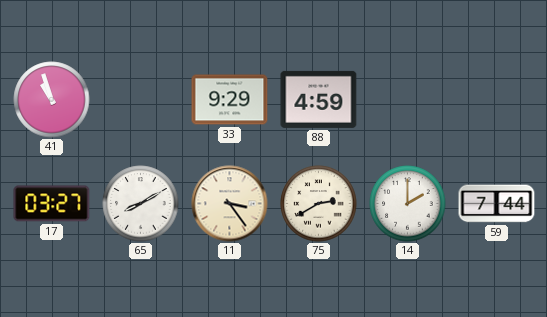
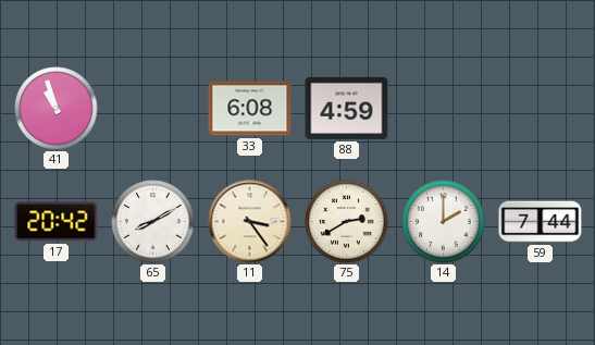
33: 9:29 -> 6:08 (250, 109)
17: 03:27 -> 20:42 (57, 222)
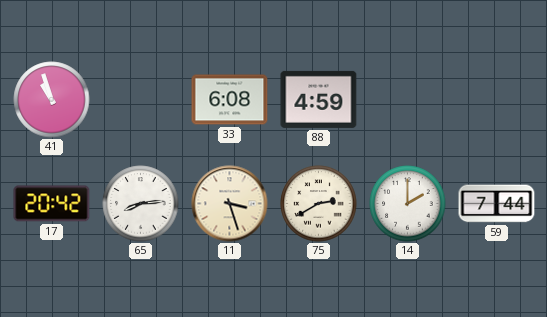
65: 8:10 -> 8:14 (141, 204)
11: 3:24 -> 3:27 (230, 204)
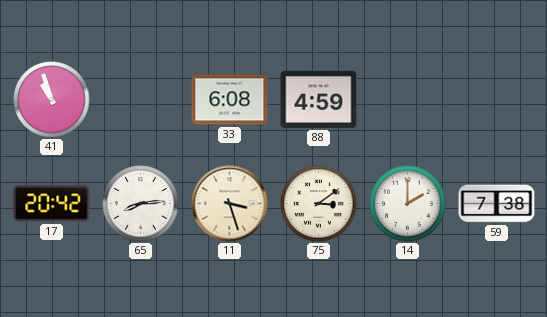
75: 2:40 -> 3:09 (319, 204)
59: 7:44 -> 7:38 (497, 204)
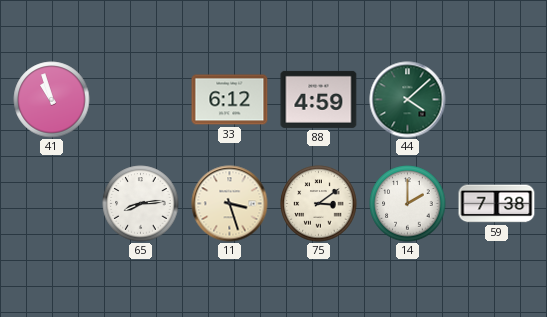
33: 6:08 -> 6:12 (230, 100)
44: none -> 4:08 (408, 100)
17: 20:42 -> none (52, 204)
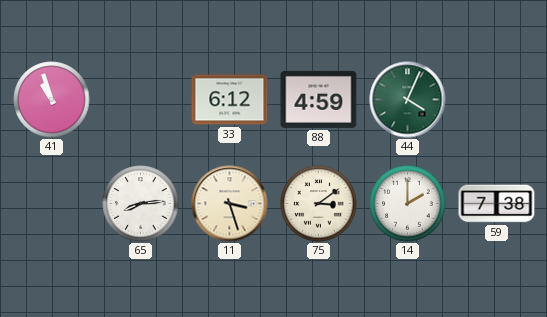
44: 4:08 -> 4:04 (408, 100)
